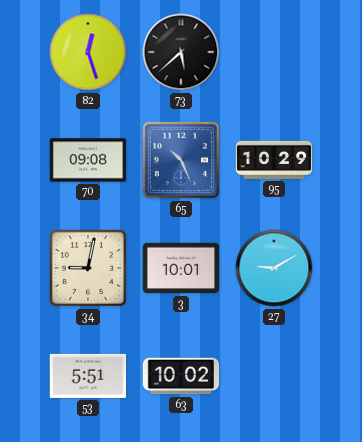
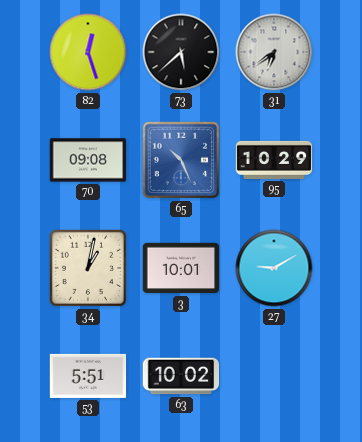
31: none -> 6:39 (274, 52)
34: 9:02 -> 1:02 (88, 268)
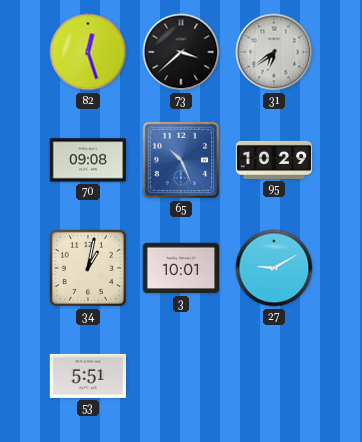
73: 5:38 -> 3:38 (181, 52)
63: 10:02 -> none (181, 376)
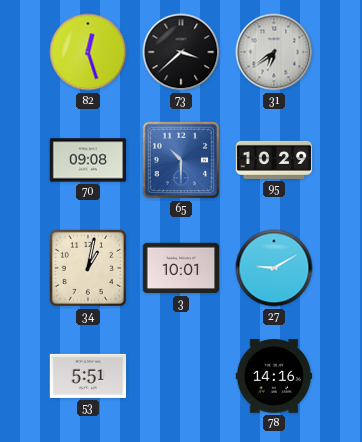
65: 10:26 -> 10:30 (181, 160)
78: none -> 14:16 (274, 376)
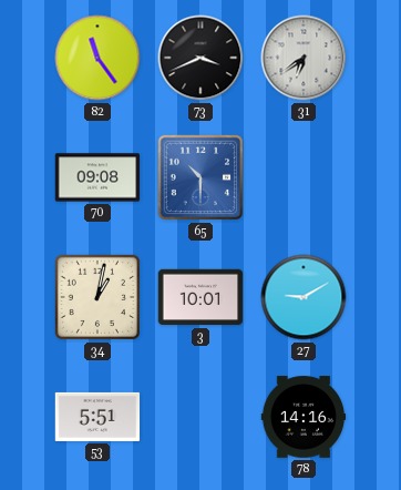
82: 12:27 -> 11:24 (97, 58)
73: 3:38 -> 3:41 (200, 58)
95: 10:29 -> none (274, 160)
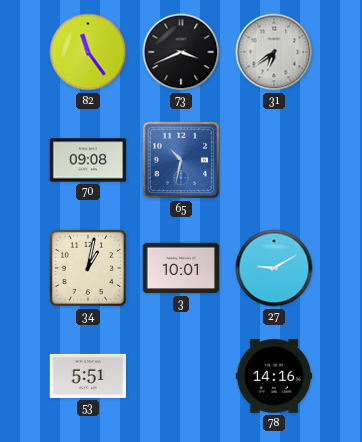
65: 10:30 -> 10:32 (181, 160)
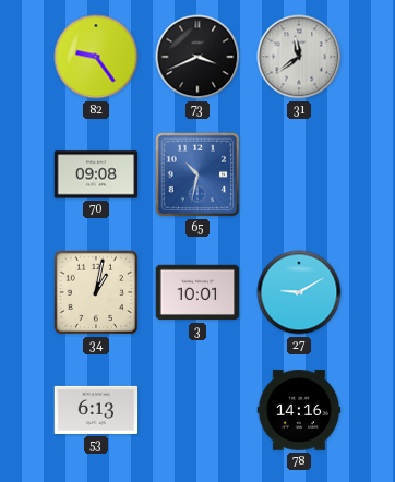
82: 11:24 -> 9:24 (96, 57)
31: 6:39 -> 11:39 (299, 57)
53: 5:51 -> 6:13 (96, 410)
